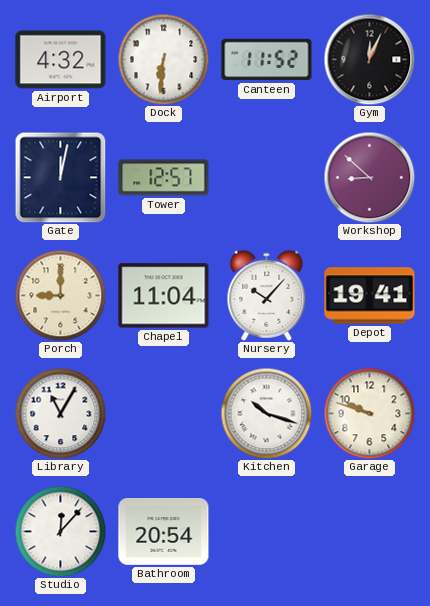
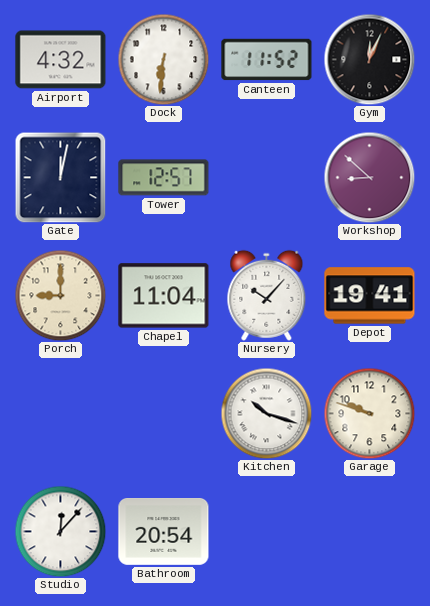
Library: 11:05 -> none (60, 413)
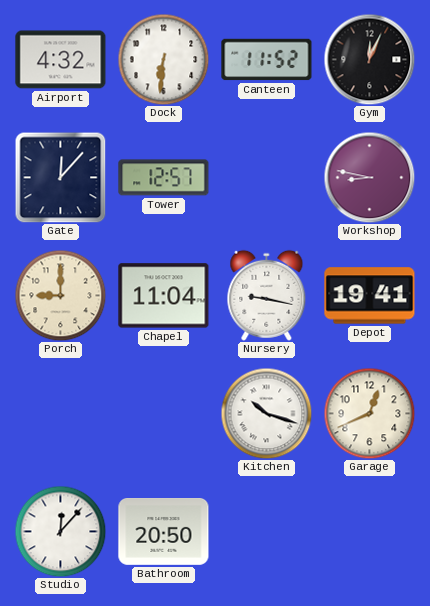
Gate: 12:02 -> 12:07 (60, 178)
Workshop: 8:52 -> 8:47 (369, 177)
Nursery: 10:07 -> 9:17 (267, 295)
Garage: 9:48 -> 12:41 (369, 413)
Bathroom: 20:54 -> 20:50 (164, 532)
